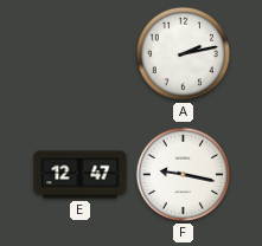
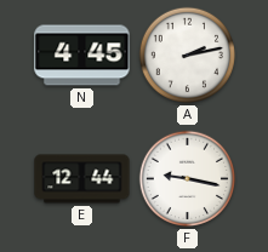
N: none -> 4:45 (82, 56)
E: 12:47 -> 12:44 (82, 179)
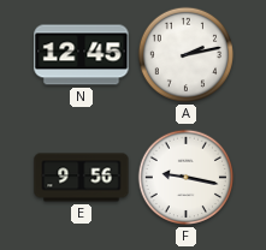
N: 4:45 -> 12:45 (82, 55)
E: 12:44 -> 9:56 (82, 178)
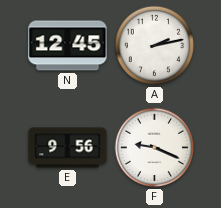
F: 9:17 -> 9:19 (155, 148)
